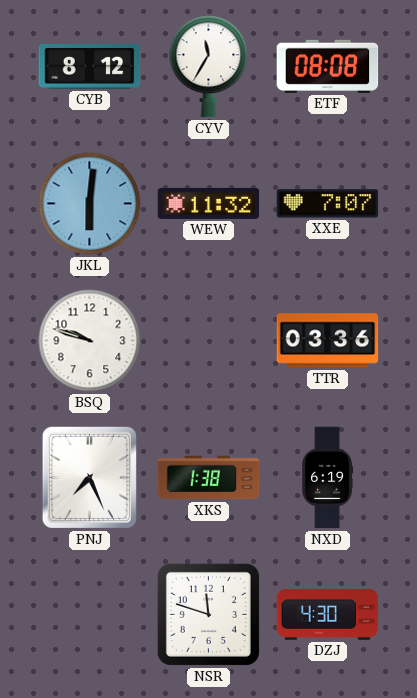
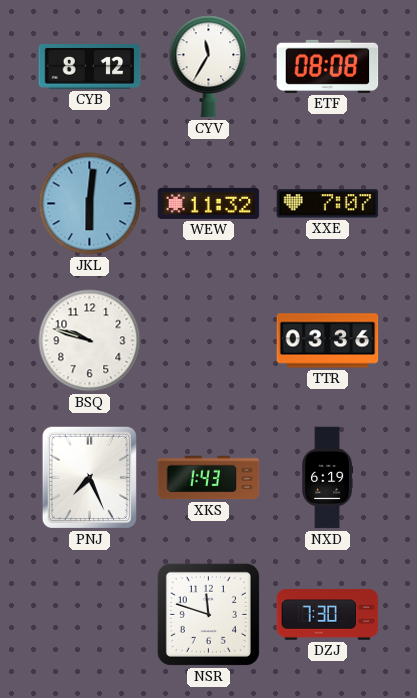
XKS: 1:38 -> 1:43 (209, 478)
DZJ: 4:30 -> 7:30 (328, 615)
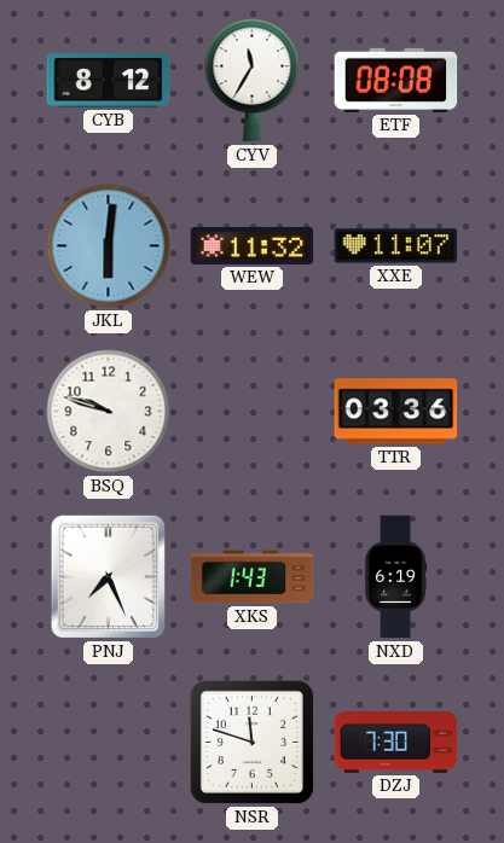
XXE: 7:07 -> 11:07 (396, 246)
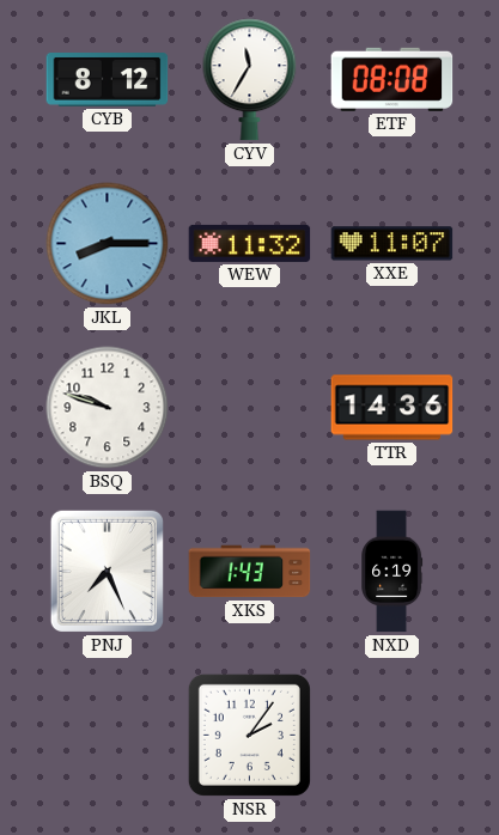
JKL: 6:01 -> 8:15 (108, 244)
TTR: 03:36 -> 14:36 (392, 408)
NSR: 11:48 -> 2:06 (249, 735)
DZJ: 7:30 -> none (396, 743)
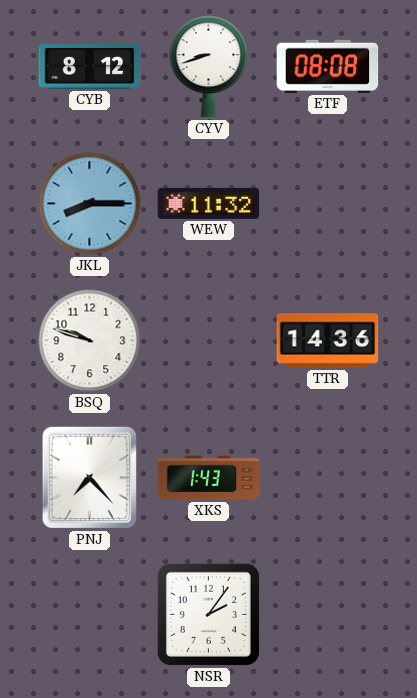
CYV: 11:35 -> 8:42 (209, 67)
XXE: 11:07 -> none (392, 244)
PNJ: 7:26 -> 7:23 (89, 477)
NXD: 6:19 -> none (392, 572)
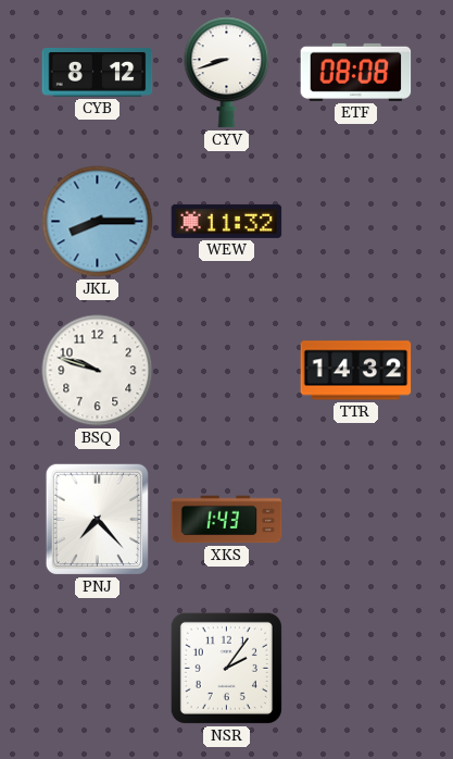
TTR: 14:36 -> 14:32 (356, 371)
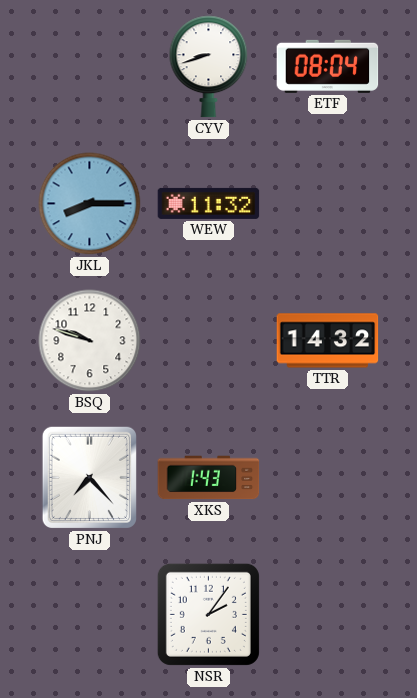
CYB: 8:12 -> none (98, 73)
ETF: 08:08 -> 08:04 (328, 66)
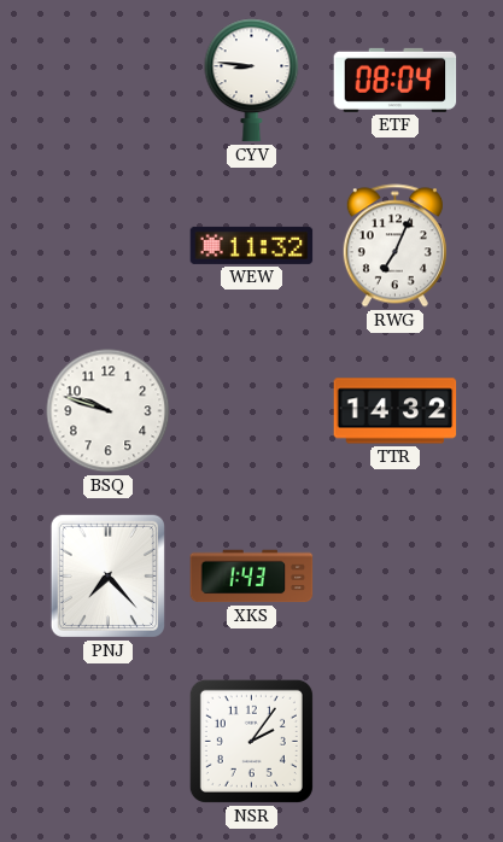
CYV: 8:42 -> 8:46 (252, 81)
JKL: 8:15 -> none (90, 204)
RWG: none -> 7:04 (394, 246)
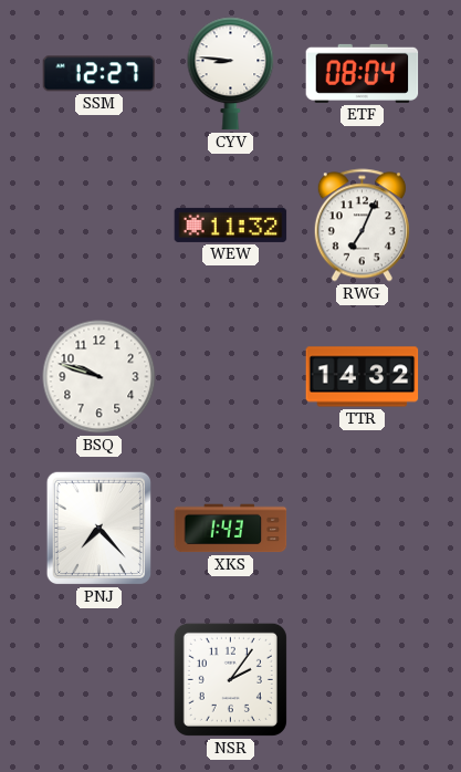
SSM: none -> 12:27 (99, 74)
